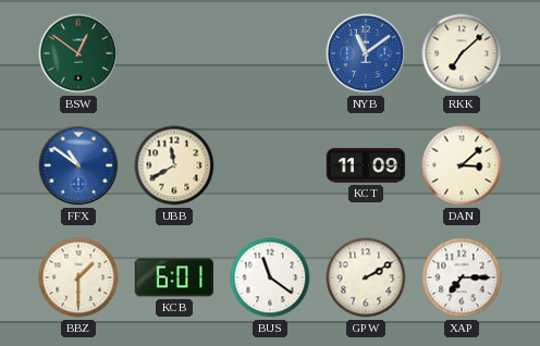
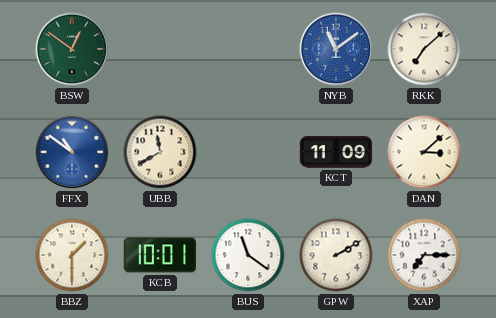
KCB: 6:01 -> 10:01 (160, 255)
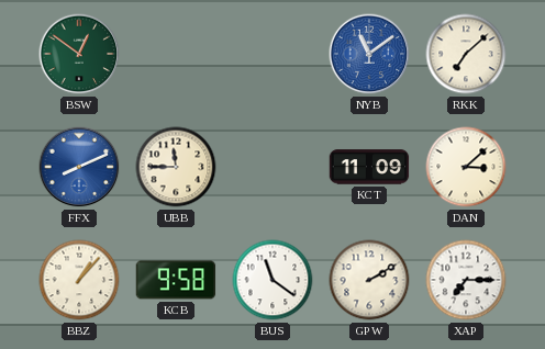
FFX: 10:51 -> 8:11 (79, 167)
UBB: 11:40 -> 11:45 (176, 167)
BBZ: 1:30 -> 1:07 (79, 280)
KCB: 10:01 -> 9:58 (176, 280)
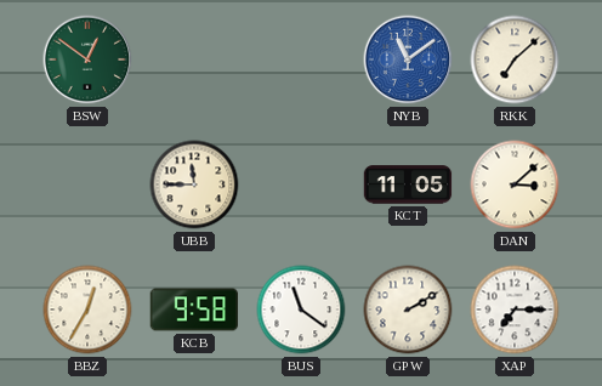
FFX: 8:11 -> none (79, 167)
KCT: 11:09 -> 11:05 (408, 185)
BBZ: 1:07 -> 12:35 (87, 310)
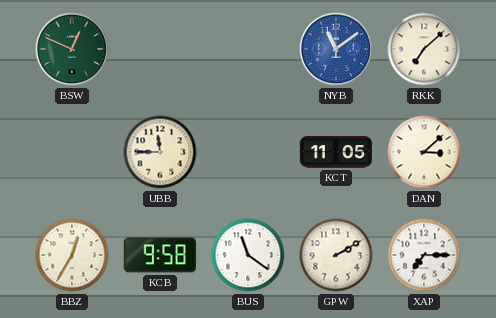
BSW: 12:51 -> 12:49 (72, 49)
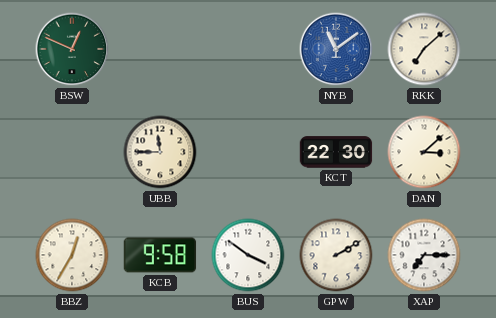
KCT: 11:05 -> 22:30 (336, 152)
BUS: 11:21 -> 3:51 (248, 255)
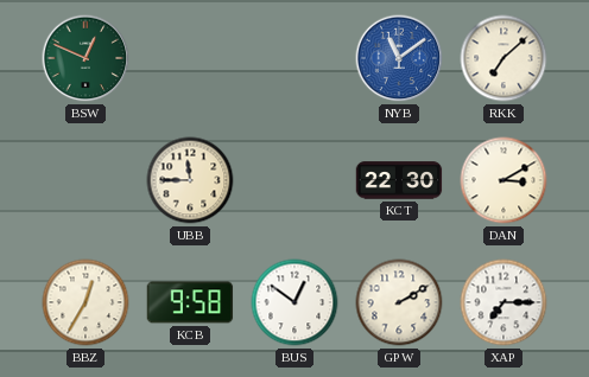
DAN: 3:08 -> 3:10 (503, 180)
BUS: 3:51 -> 12:51 (294, 302)
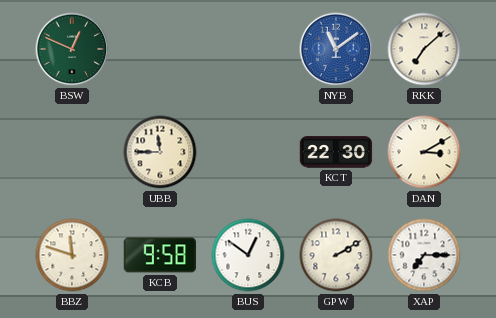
BBZ: 12:35 -> 11:48 (72, 255)
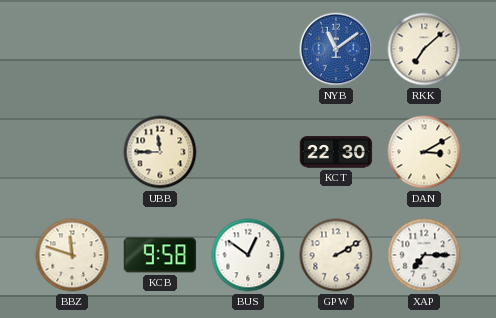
BSW: 12:49 -> none (72, 49)
